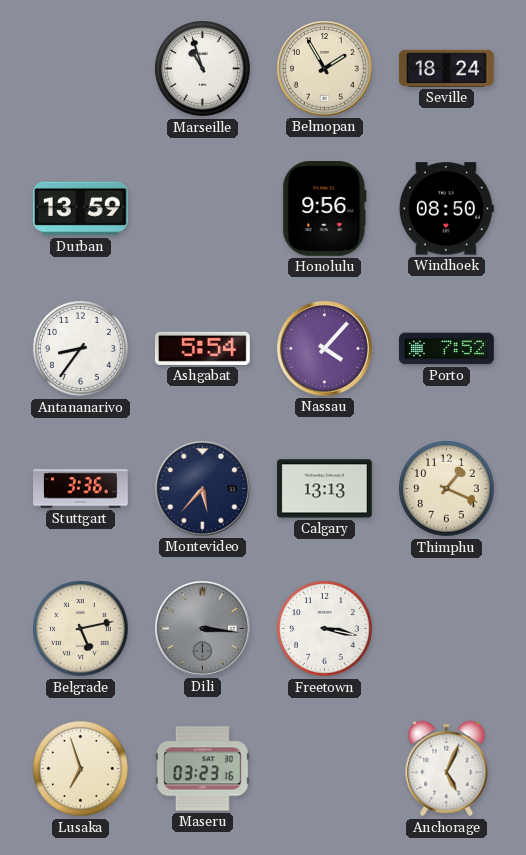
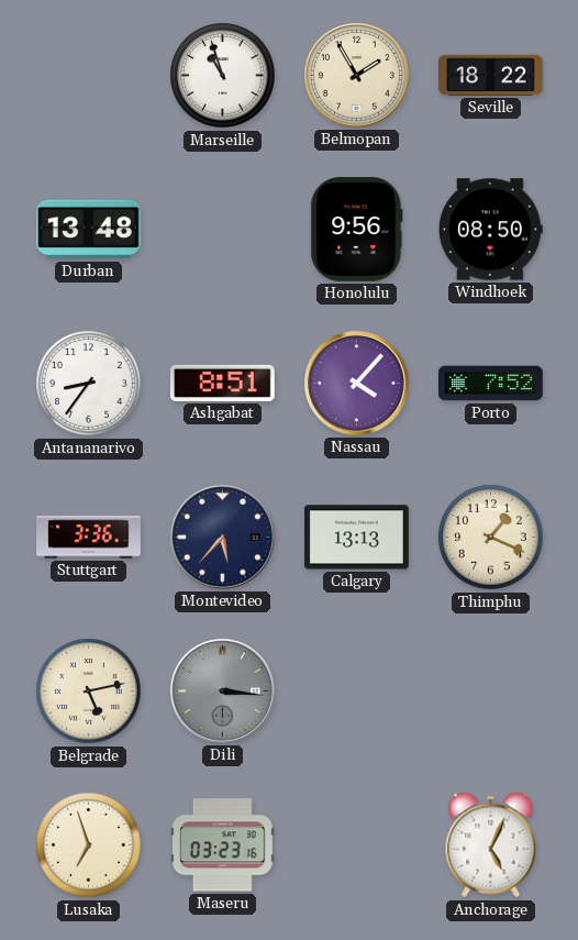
Seville: 18:24 -> 18:22 (490, 75)
Durban: 13:59 -> 13:48 (88, 230)
Ashgabat: 5:54 -> 8:51 (222, 383)
Freetown: 3:17 -> none (325, 629)
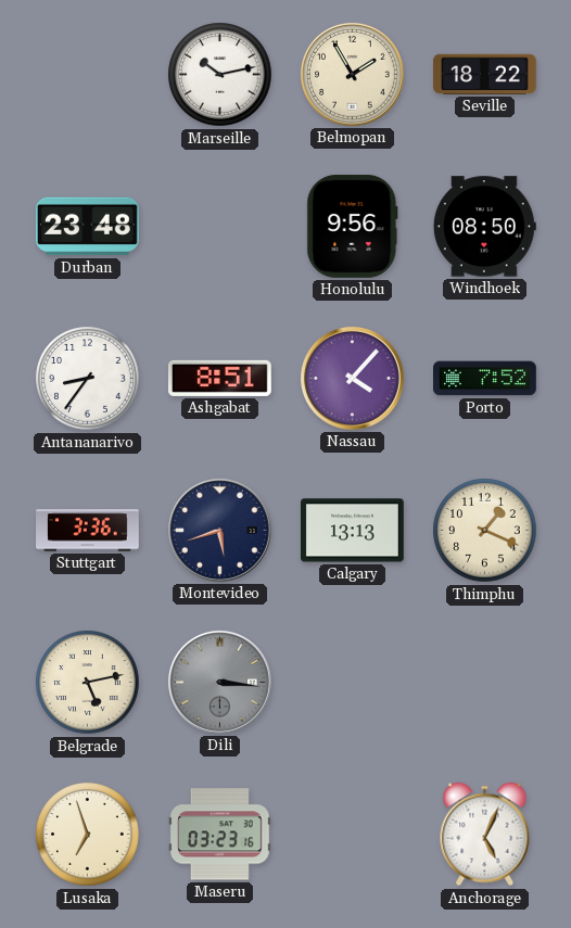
Marseille: 10:57 -> 10:13 (220, 75)
Durban: 13:48 -> 23:48 (87, 227)
Montevideo: 5:37 -> 5:42 (219, 530)
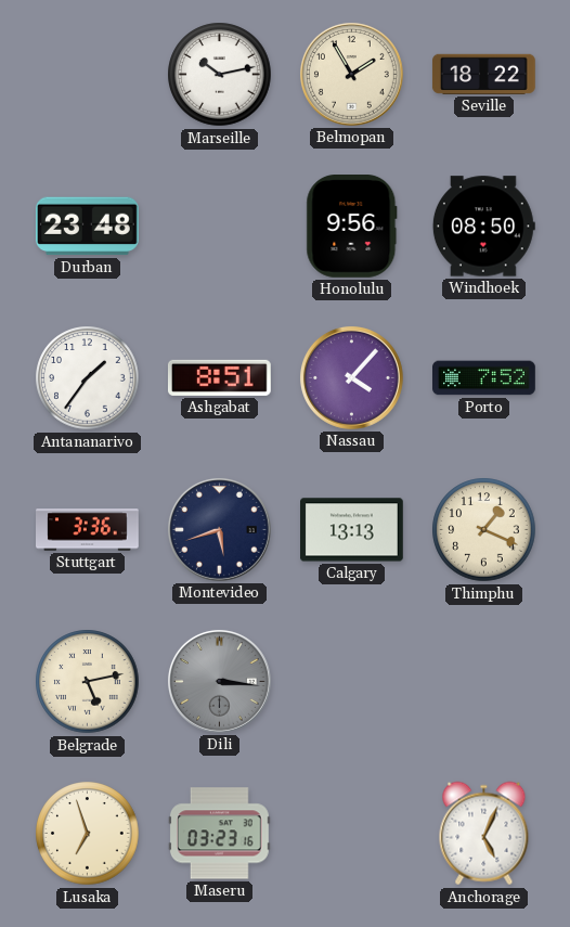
Antananarivo: 8:36 -> 1:36 (88, 378)
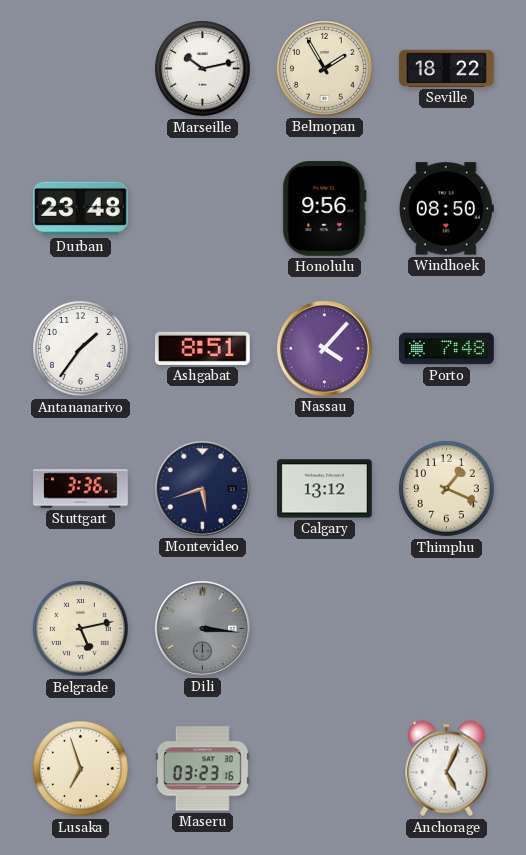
Porto: 7:52 -> 7:48 (447, 349)
Calgary: 13:13 -> 13:12 (325, 489)
